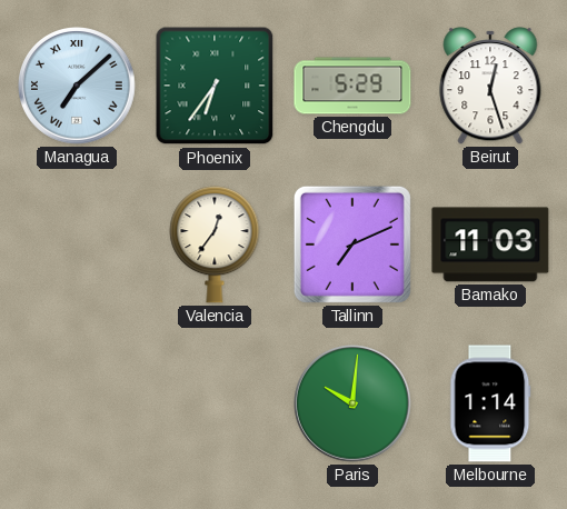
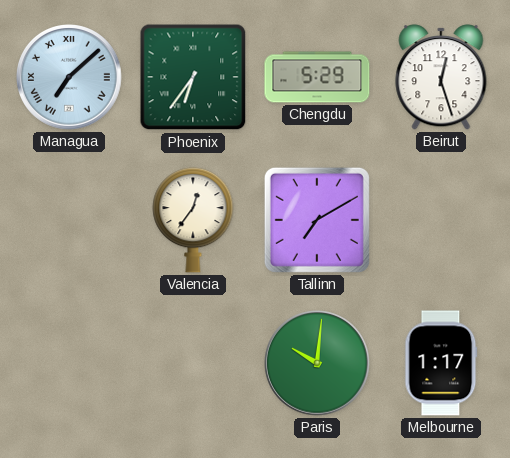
Tallinn: 7:11 -> 7:10 (317, 220)
Bamako: 11:03 -> none (490, 244)
Melbourne: 1:14 -> 1:17 (441, 363)
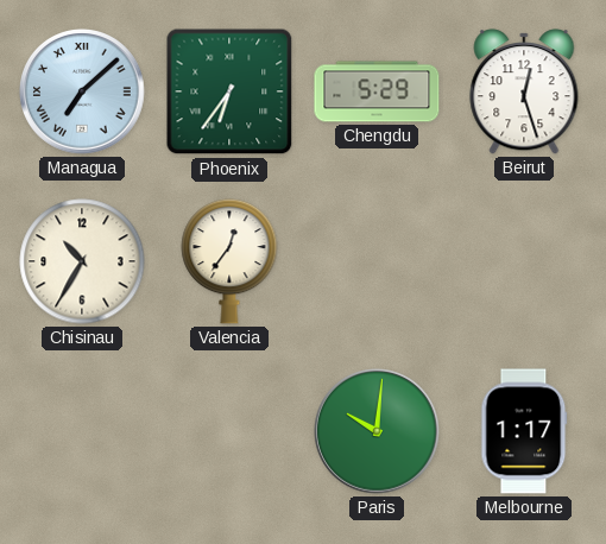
Chisinau: none -> 10:35 (82, 261)
Tallinn: 7:10 -> none (317, 220)
